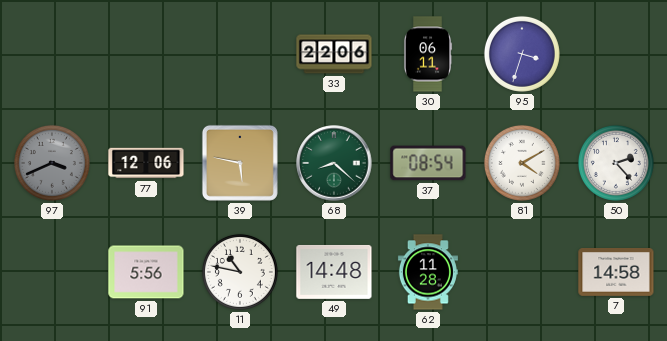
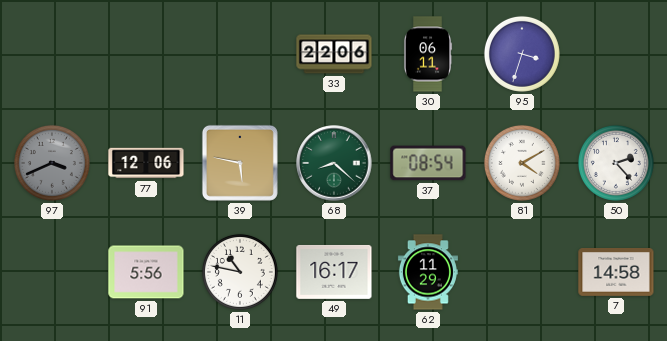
49: 14:48 -> 16:17 (334, 272)
62: 11:28 -> 11:29 (428, 272)
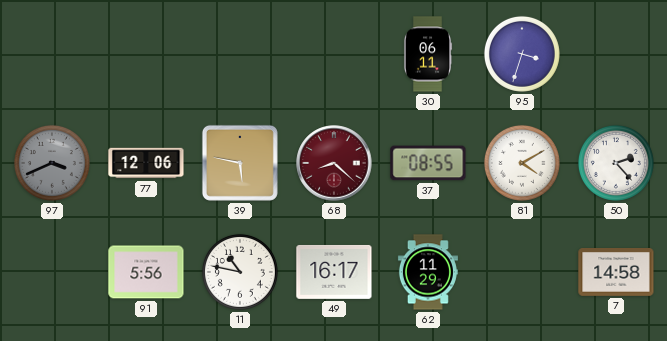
33: 22:06 -> none (334, 54)
68 dial: green -> burgundy (334, 163)
37: 08:54 -> 08:55 (428, 163)
